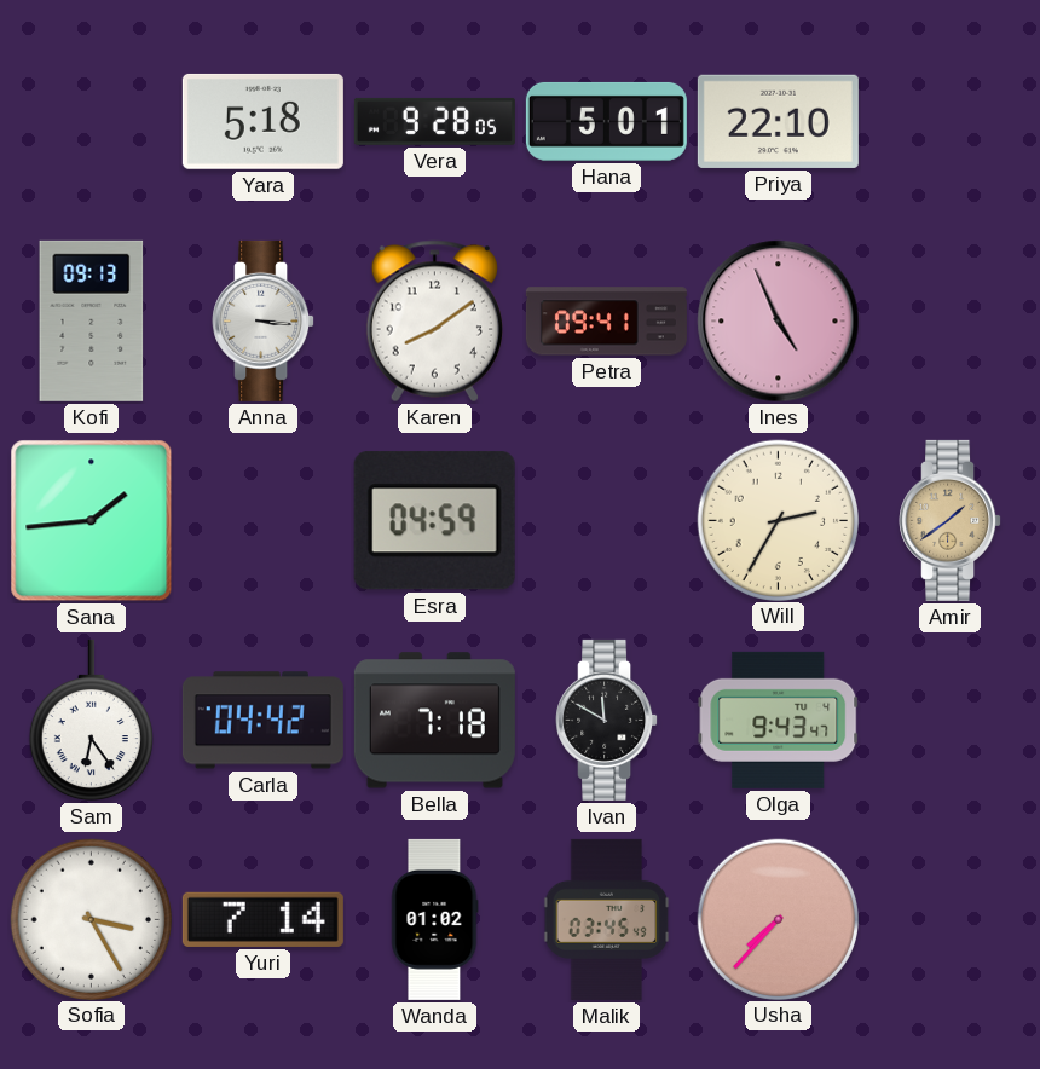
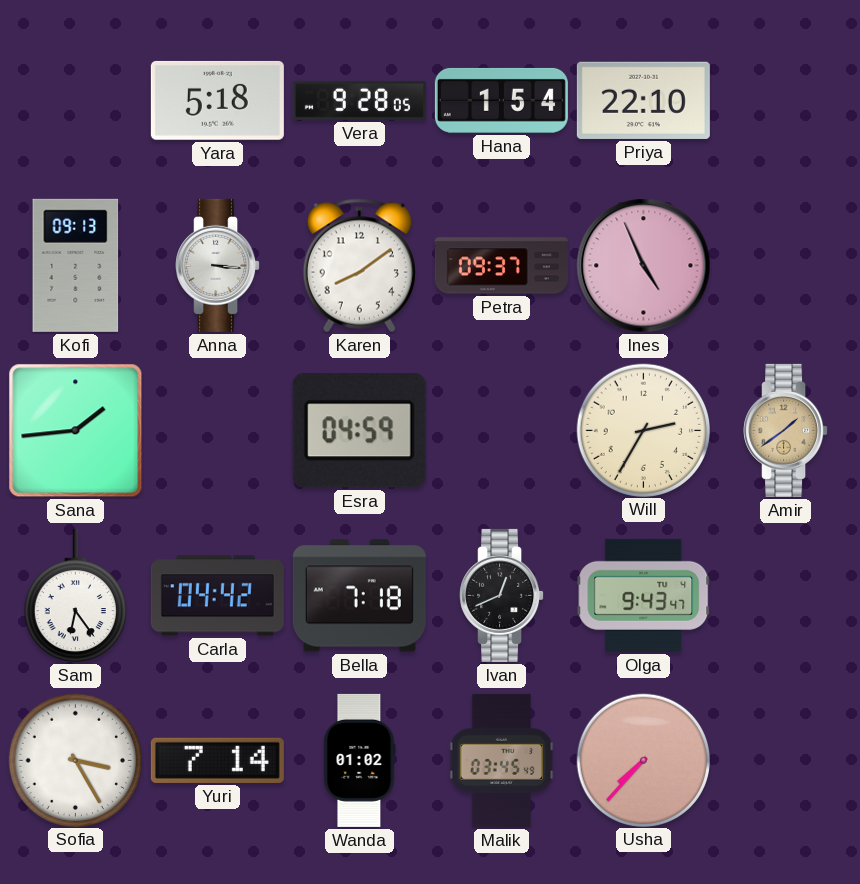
Hana: 5:01 -> 1:54 (501, 100)
Petra: 09:41 -> 09:37 (501, 266)
Ivan: 11:50 -> 12:41 (502, 595)
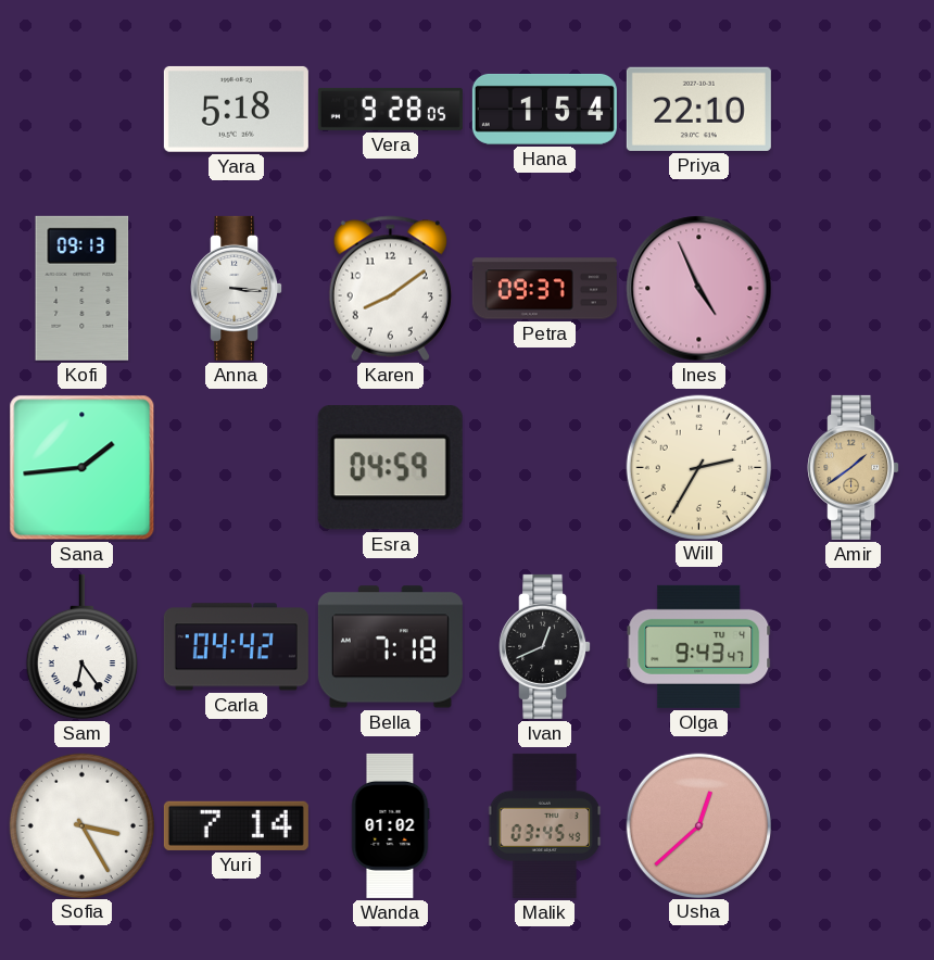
Usha: 7:37 -> 12:38 (698, 825)
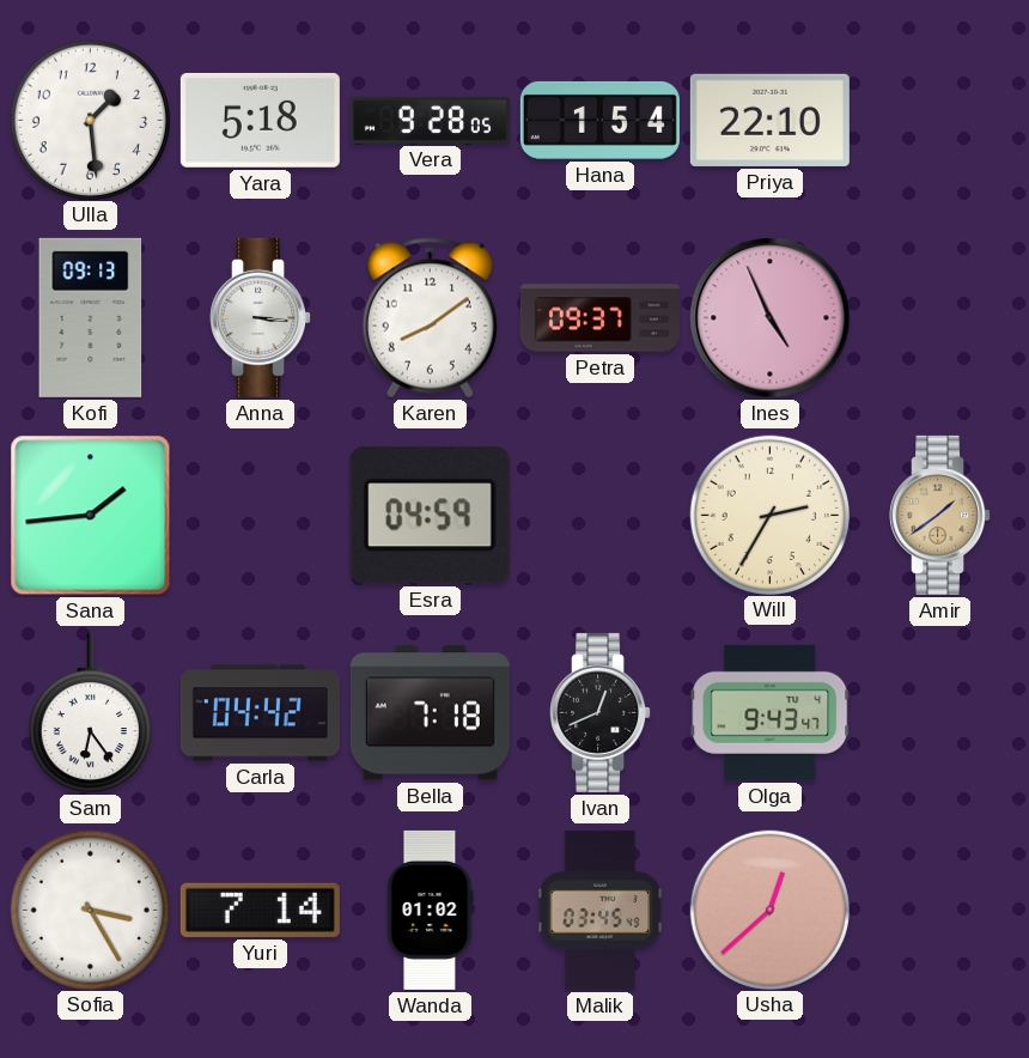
Ulla: none -> 1:29 (90, 120)
